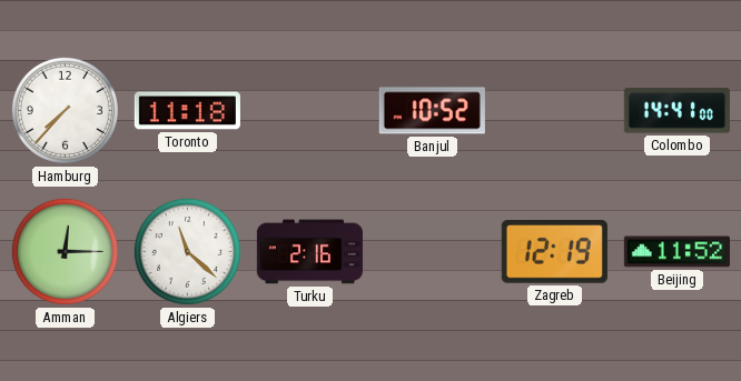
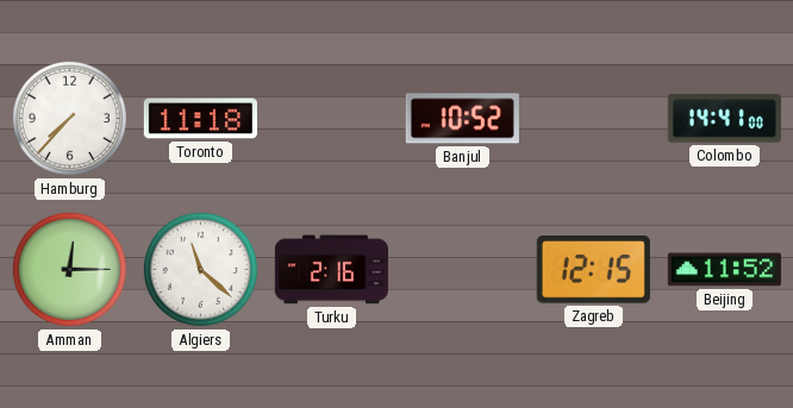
Zagreb: 12:19 -> 12:15 (593, 270)
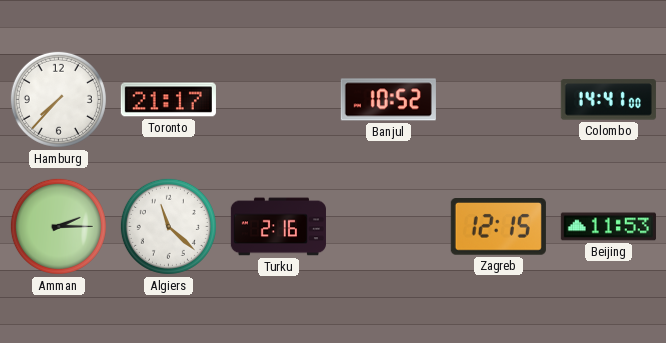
Toronto: 11:18 -> 21:17 (168, 100)
Amman: 12:15 -> 2:15 (58, 226)
Beijing: 11:52 -> 11:53 (608, 227)
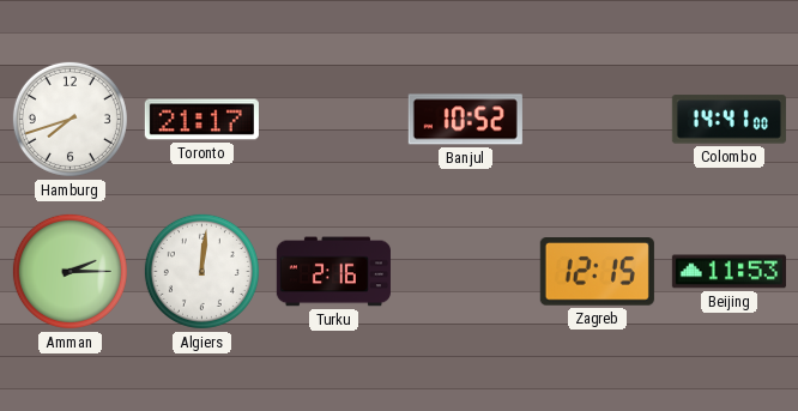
Hamburg: 7:37 -> 7:42 (69, 119)
Algiers: 11:22 -> 12:01 (201, 271)
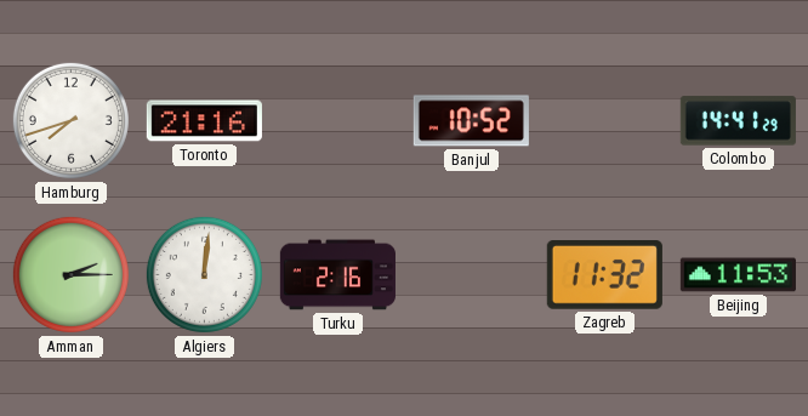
Toronto: 21:17 -> 21:16 (204, 121)
Colombo: 14:41:00 -> 14:41:29 (738, 121)
Zagreb: 12:15 -> 11:32 (604, 275)
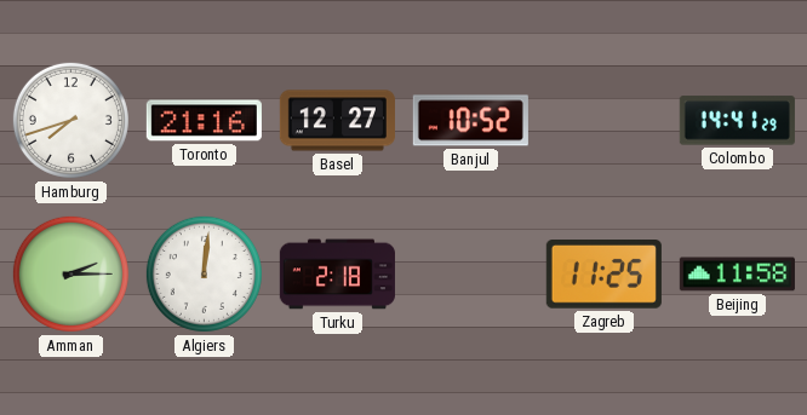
Basel: none -> 12:27 (337, 121)
Turku: 2:16 -> 2:18 (337, 275)
Zagreb: 11:32 -> 11:25 (603, 275)
Beijing: 11:53 -> 11:58 (737, 275)
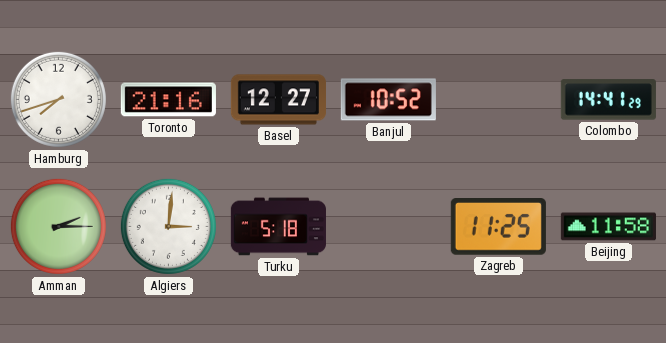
Algiers: 12:01 -> 3:01 (168, 226)
Turku: 2:18 -> 5:18 (278, 227)
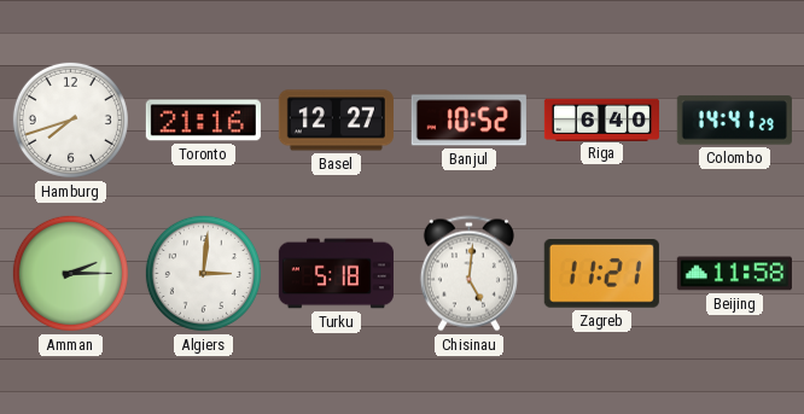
Riga: none -> 6:40 (601, 119)
Chisinau: none -> 5:01 (468, 274)
Zagreb: 11:25 -> 11:21 (601, 274)
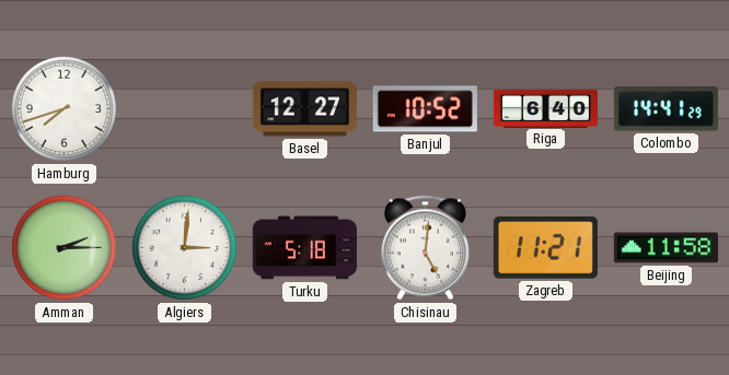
Toronto: 21:16 -> none (203, 121)
